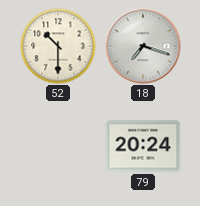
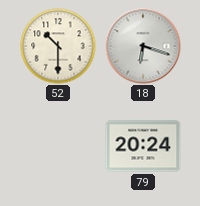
18: 7:18 -> 6:18 (143, 46)
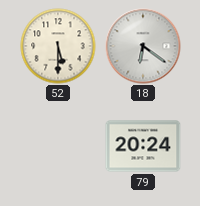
52: 10:30 -> 5:30 (58, 46)
18: 6:18 -> 6:21 (143, 46)
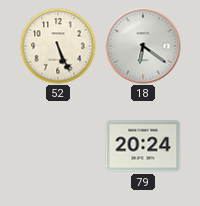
52: 5:30 -> 5:26 (58, 46)
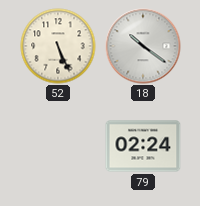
18: 6:21 -> 10:21 (143, 46)
79: 20:24 -> 02:24 (143, 146)
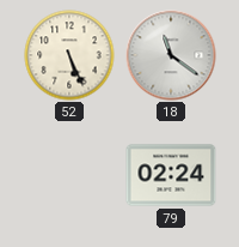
18: 10:21 -> 11:21 (171, 55)
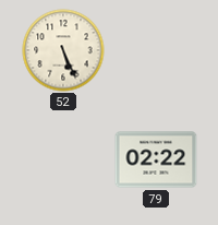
18: 11:21 -> none (171, 55)
79: 02:24 -> 02:22 (156, 159)
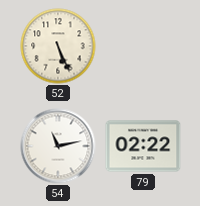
54: none -> 11:13 (58, 146)
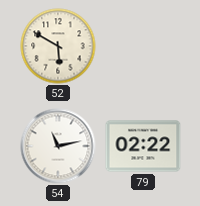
52: 5:26 -> 5:50 (58, 46)
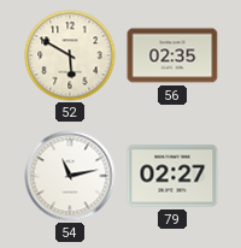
56: none -> 02:35 (172, 55)
79: 02:22 -> 02:27 (172, 176)
